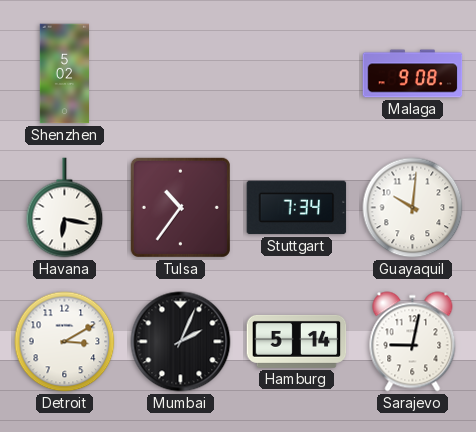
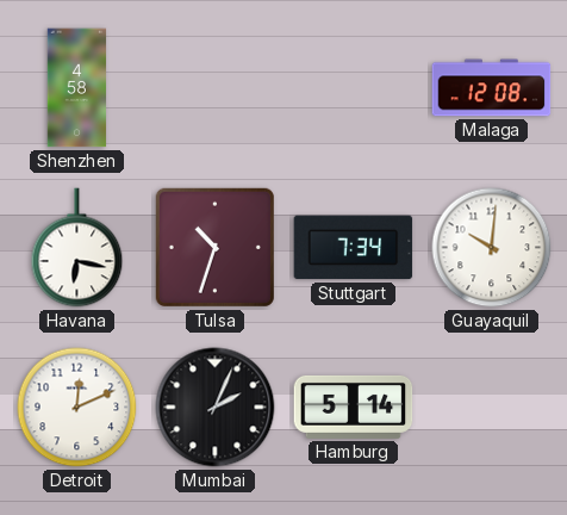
Shenzhen: 5:02 -> 4:58 (77, 88)
Malaga: 9:08 -> 12:08 (492, 88)
Tulsa: 10:36 -> 10:33 (214, 247)
Detroit: 3:10 -> 12:11 (77, 408)
Sarajevo: 9:02 -> none (413, 342)
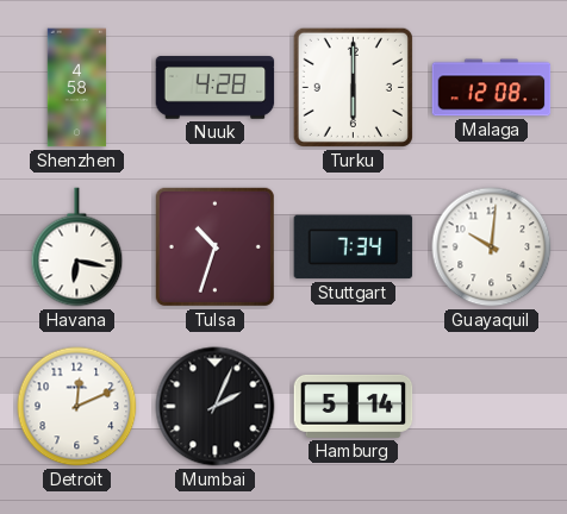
Nuuk: none -> 4:28 (216, 88)
Turku: none -> 6:00 (353, 87)
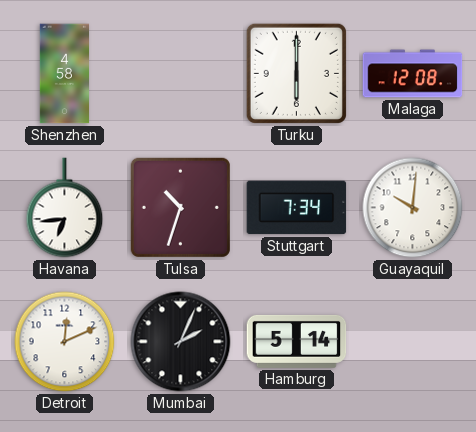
Nuuk: 4:28 -> none (216, 88)
Havana: 6:17 -> 6:44 (65, 208)
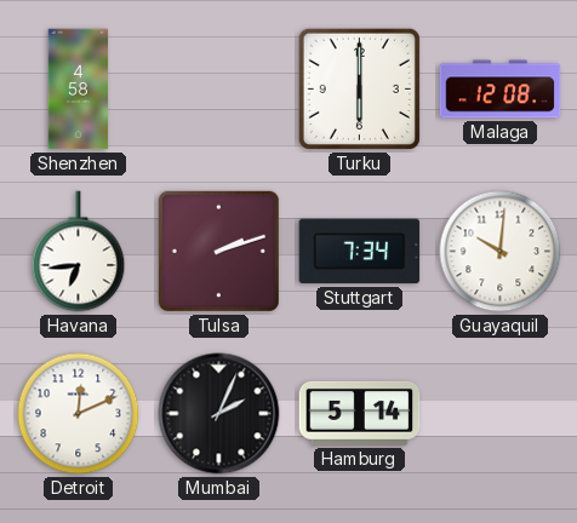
Tulsa: 10:33 -> 2:12 (218, 251)
